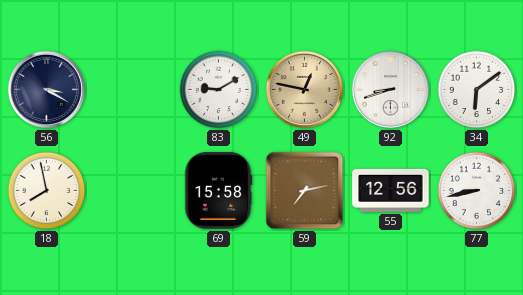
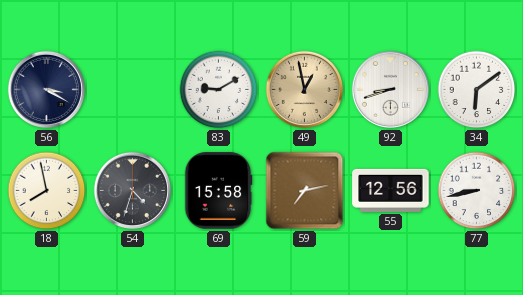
49: 12:47 -> 12:58 (304, 89)
54: none -> 4:33 (132, 190)
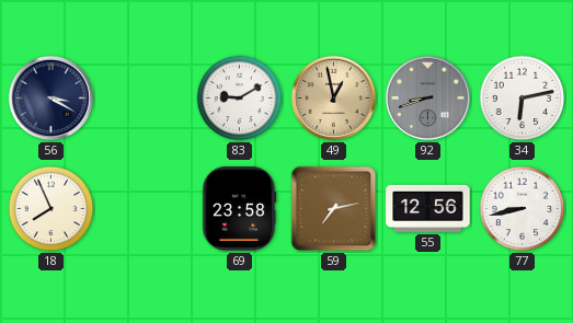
92 dial: white -> grey (427, 97)
34: 6:09 -> 6:13 (523, 99)
18: 7:58 -> 7:56 (51, 209)
54: 4:33 -> none (132, 190)
69: 15:58 -> 23:58 (239, 209)
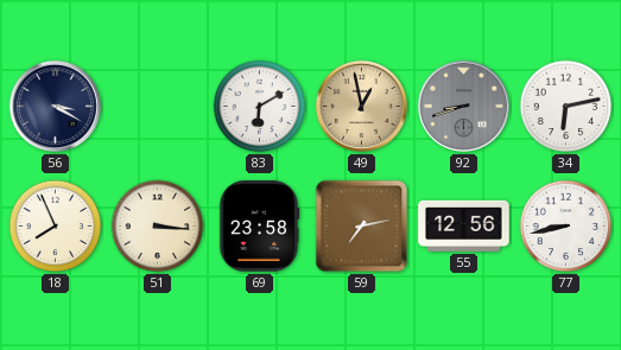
83: 9:10 -> 6:10 (260, 107)
51: none -> 3:16 (158, 227)
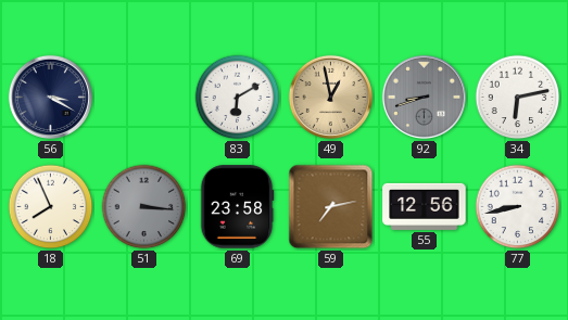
51 dial: cream -> grey (144, 207)
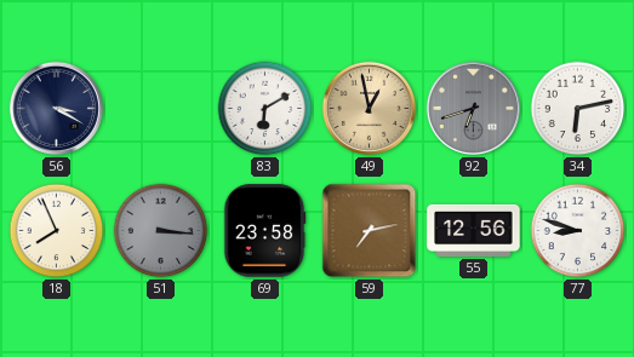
92: 8:42 -> 6:42 (473, 108)
77: 8:43 -> 8:48 (578, 231)
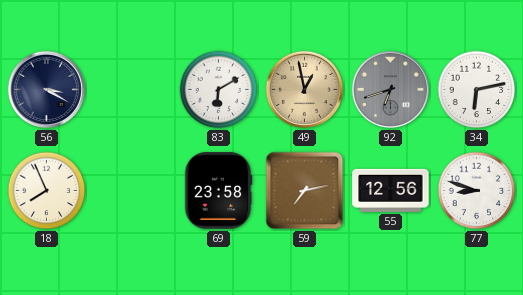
51: 3:16 -> none (161, 231)
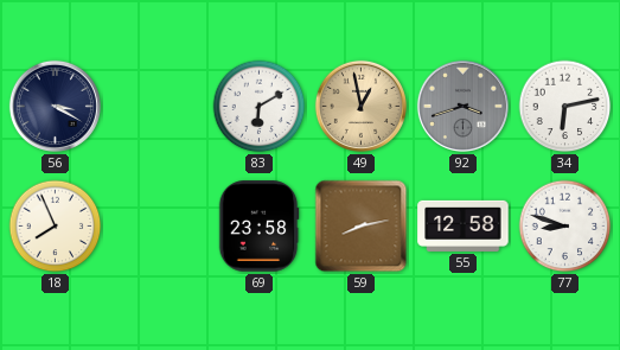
92: 6:42 -> 3:42 (462, 106)
59: 7:13 -> 8:13 (362, 227)
55: 12:56 -> 12:58 (464, 225)
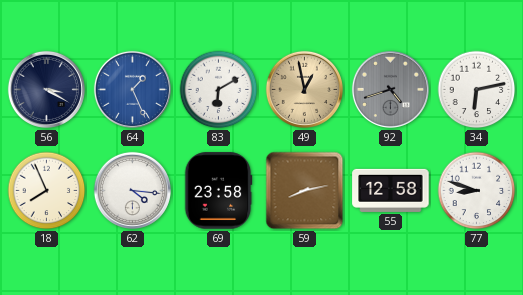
64: none -> 1:26 (132, 89)
92: 3:42 -> 4:42 (390, 89)
62: none -> 4:16 (132, 190)
